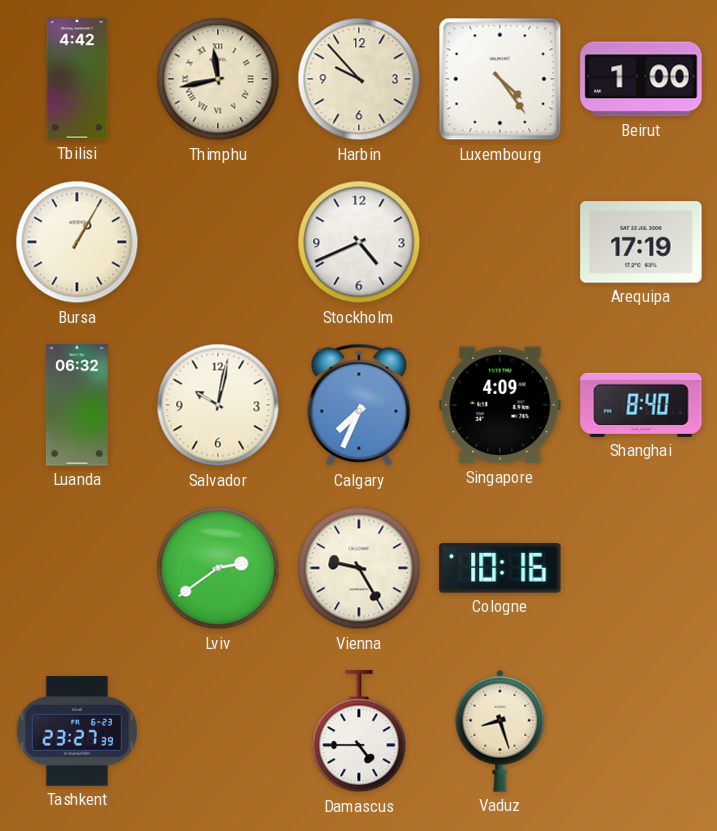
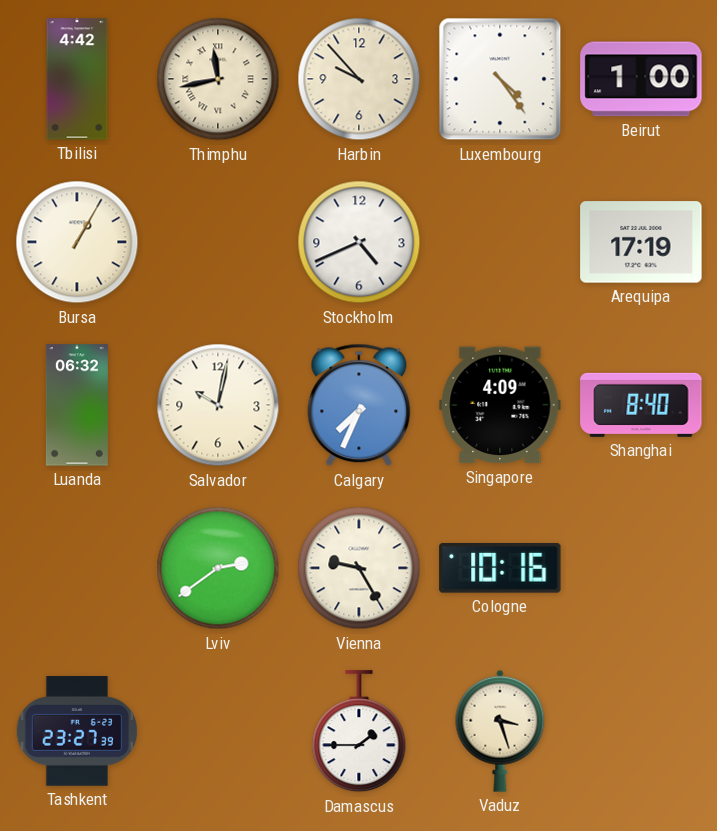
Damascus: 4:45 -> 1:45 (359, 732)
Vaduz: 8:27 -> 3:27 (500, 731)
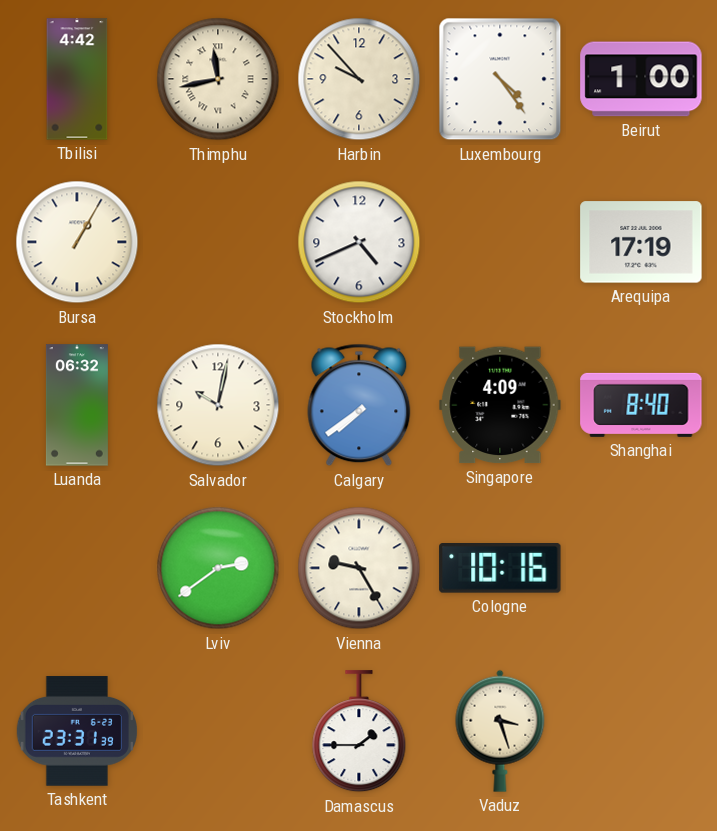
Calgary: 7:34 -> 7:39 (359, 405)
Tashkent: 23:27 -> 23:31 (77, 731)
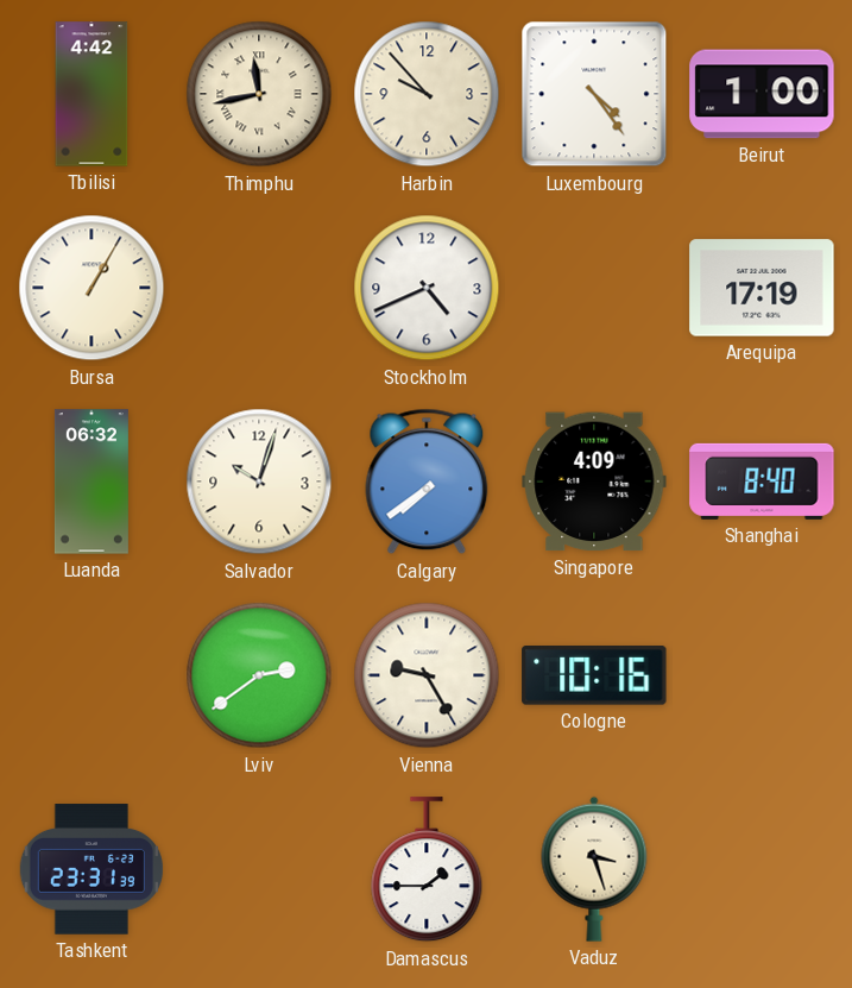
Salvador: 10:02 -> 10:03 (259, 482)
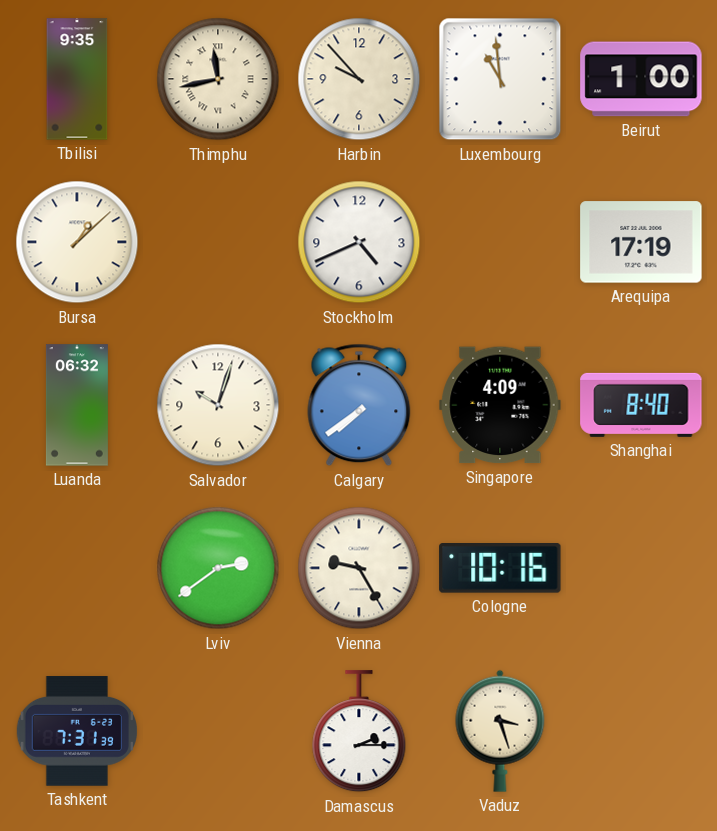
Tbilisi: 4:42 -> 9:35 (77, 79)
Luxembourg: 4:24 -> 10:59 (500, 79)
Bursa: 1:05 -> 1:08 (77, 242)
Tashkent: 23:31 -> 7:31 (77, 731)
Damascus: 1:45 -> 2:15 (359, 732)
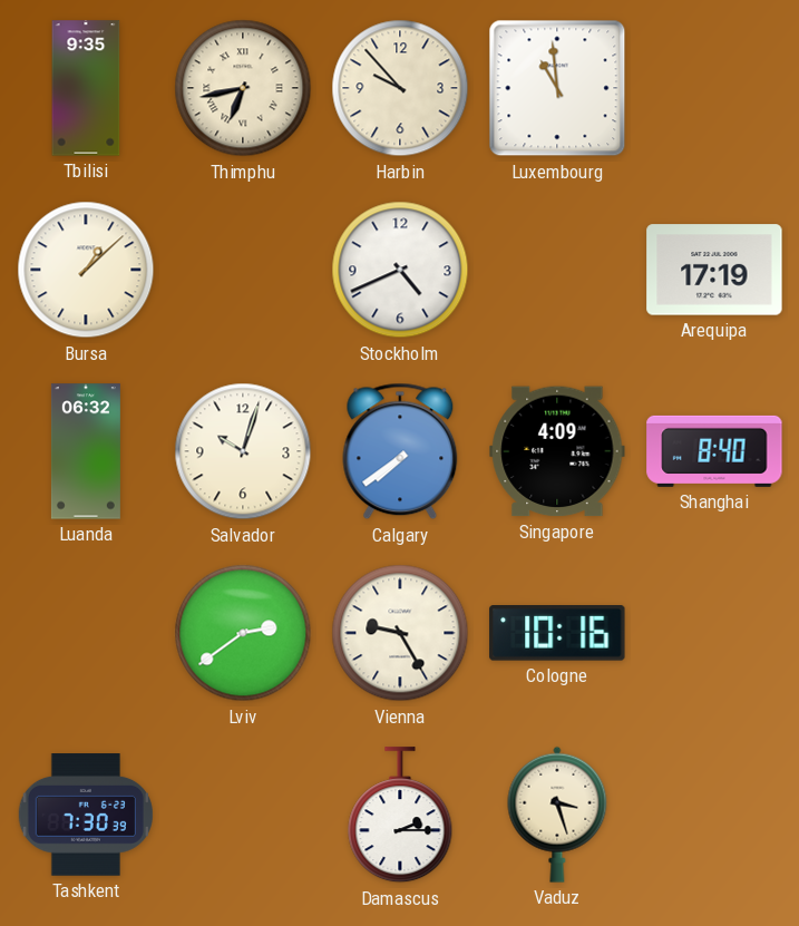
Thimphu: 11:43 -> 6:43 (243, 88)
Beirut: 1:00 -> none (641, 79)
Tashkent: 7:31 -> 7:30 (86, 815)
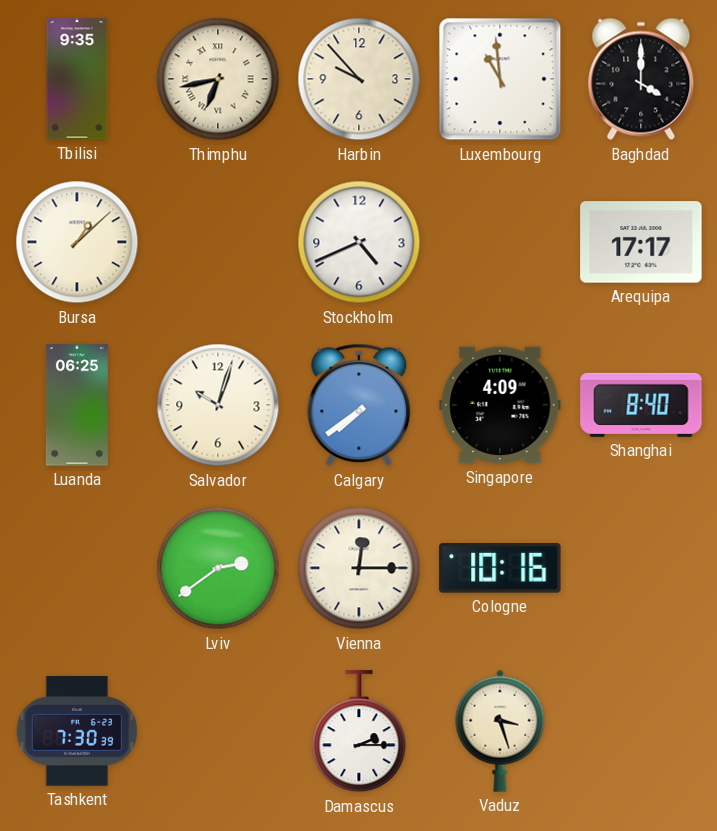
Baghdad: none -> 4:00 (641, 79)
Arequipa: 17:19 -> 17:17 (641, 242)
Luanda: 06:32 -> 06:25 (77, 405)
Vienna: 9:25 -> 12:15 (359, 568)
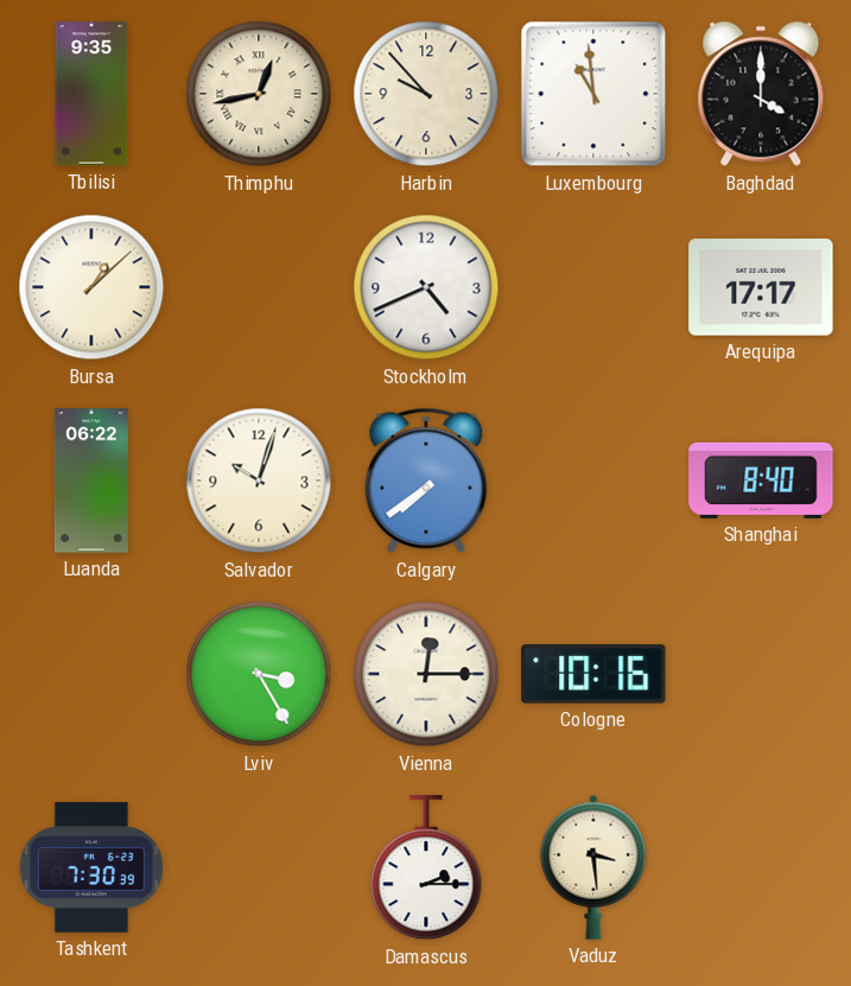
Thimphu: 6:43 -> 12:43 (259, 94)
Luanda: 06:25 -> 06:22 (91, 481)
Singapore: 4:09 -> none (500, 405)
Lviv: 2:39 -> 3:25 (259, 674)
Vaduz: 3:27 -> 3:29 (593, 867)
